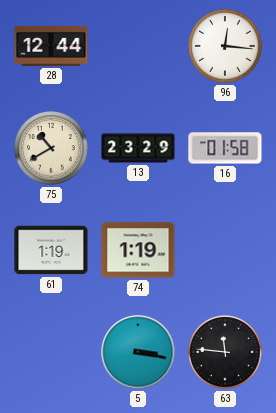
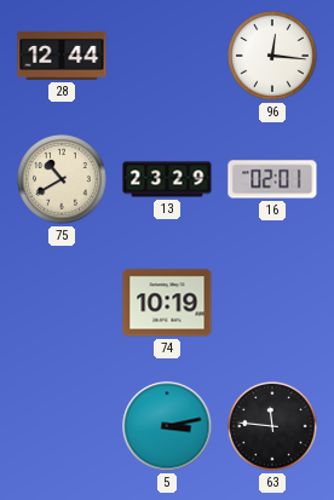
16: 01:58 -> 02:01 (272, 179)
61: 1:19 -> none (51, 250)
74: 1:19 -> 10:19 (167, 303)
5: 3:17 -> 3:13 (167, 426)
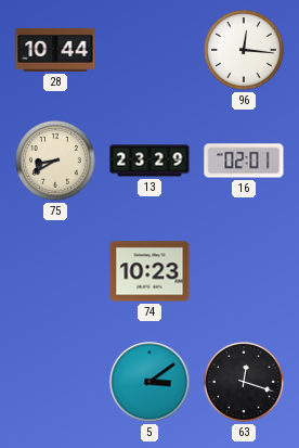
28: 12:44 -> 10:44 (55, 50)
75: 10:40 -> 8:40 (55, 161)
74: 10:19 -> 10:23 (149, 271)
5: 3:13 -> 3:09 (149, 382)
63: 11:46 -> 12:18 (244, 382)
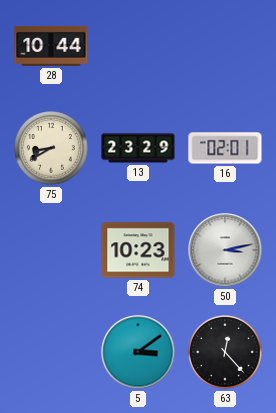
96: 12:16 -> none (244, 50)
50: none -> 3:13 (225, 250)
63: 12:18 -> 12:23 (225, 352)
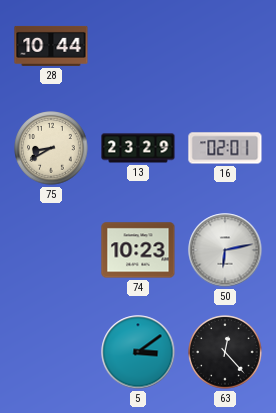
50: 3:13 -> 6:13 (225, 250)
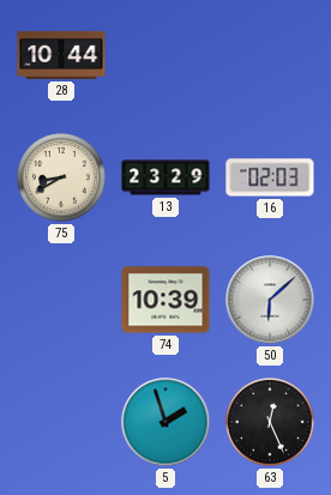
16: 02:01 -> 02:03 (270, 177)
74: 10:23 -> 10:39 (165, 300)
50: 6:13 -> 6:08 (270, 300)
5: 3:09 -> 1:57 (165, 422)
63: 12:23 -> 12:26 (270, 422)
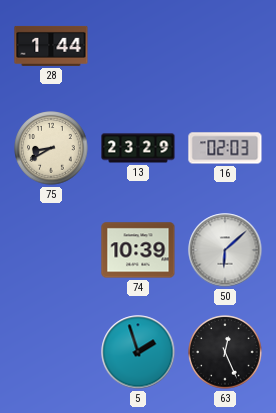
28: 10:44 -> 1:44 (51, 46)
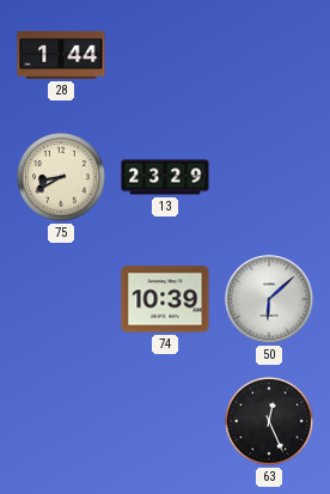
16: 02:03 -> none (225, 148)
5: 1:57 -> none (138, 352)
